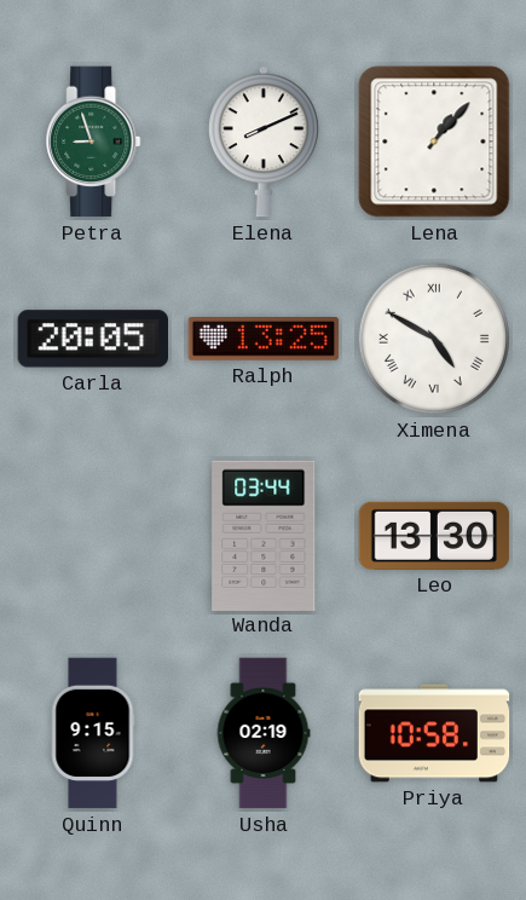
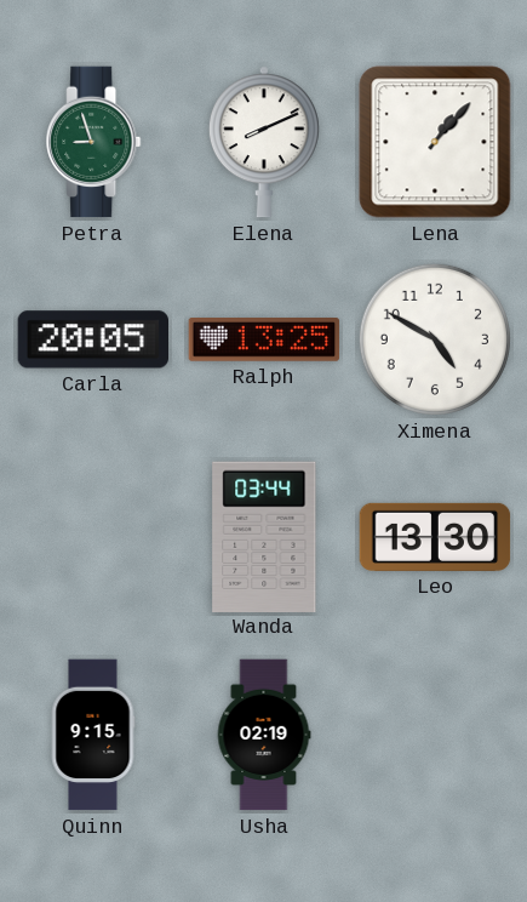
Ximena numerals: Roman -> Arabic (435, 339)
Priya: 10:58 -> none (434, 733)
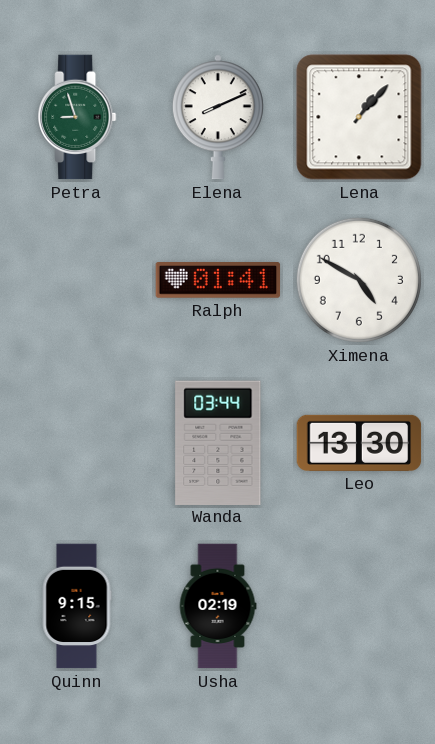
Carla: 20:05 -> none (92, 339)
Ralph: 13:25 -> 01:41 (218, 281)
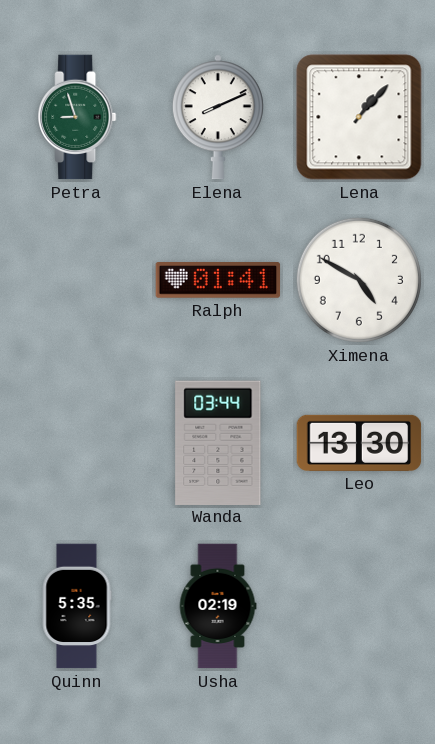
Quinn: 9:15 -> 5:35 (77, 606)
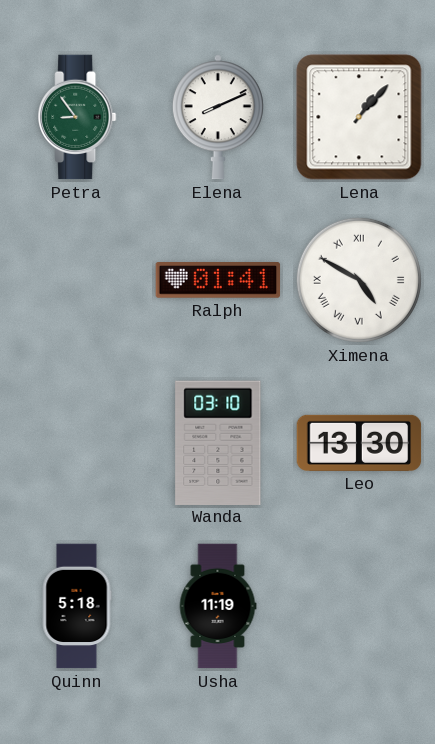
Petra: 8:57 -> 8:54 (77, 117)
Ximena numerals: Arabic -> Roman (359, 280)
Wanda: 03:44 -> 03:10 (218, 442)
Quinn: 5:35 -> 5:18 (77, 606)
Usha: 02:19 -> 11:19 (218, 606)
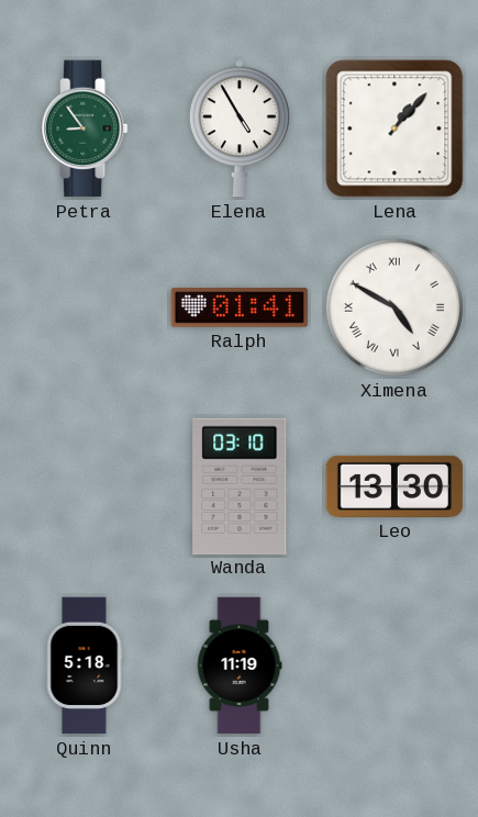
Elena: 8:11 -> 4:55 (240, 128)
